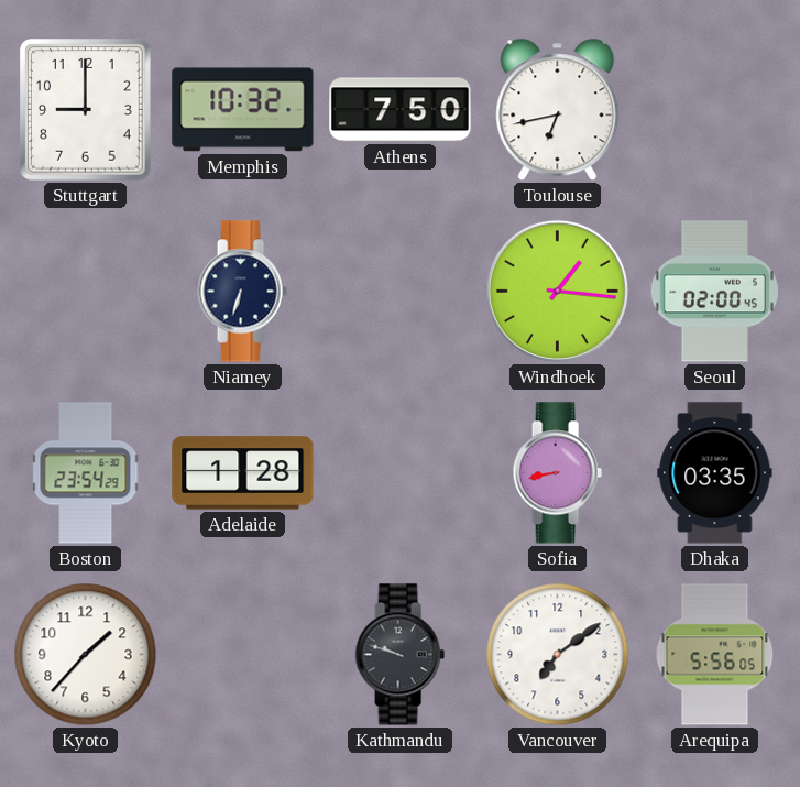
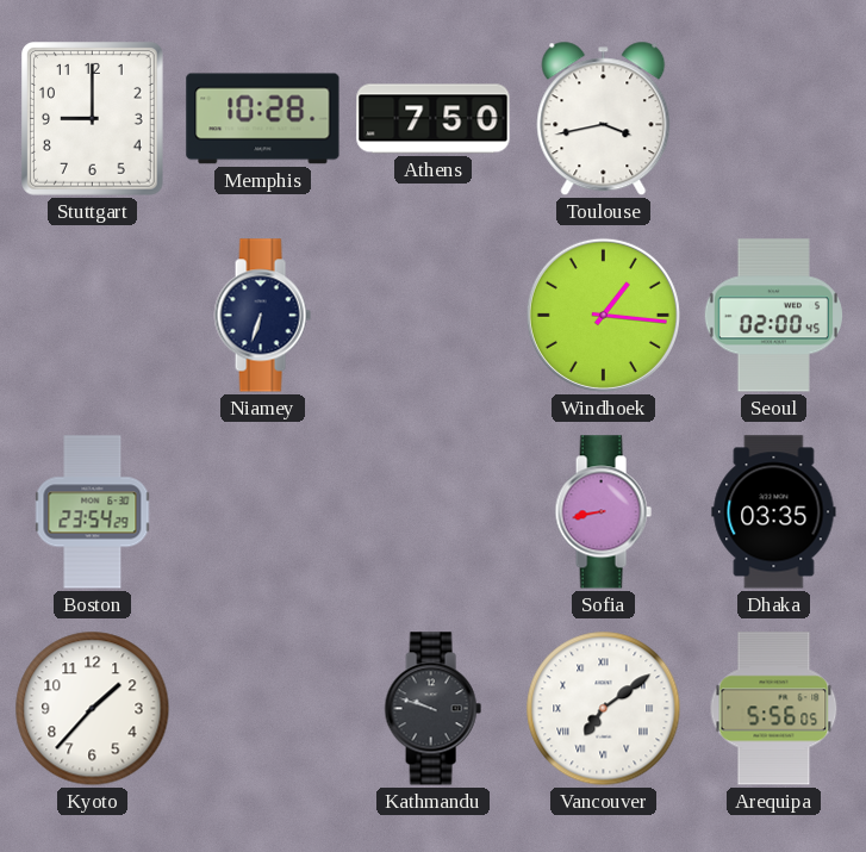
Memphis: 10:32 -> 10:28 (263, 119)
Toulouse: 6:43 -> 3:43 (604, 119)
Adelaide: 1:28 -> none (243, 473)
Vancouver numerals: Arabic -> Roman (604, 709)
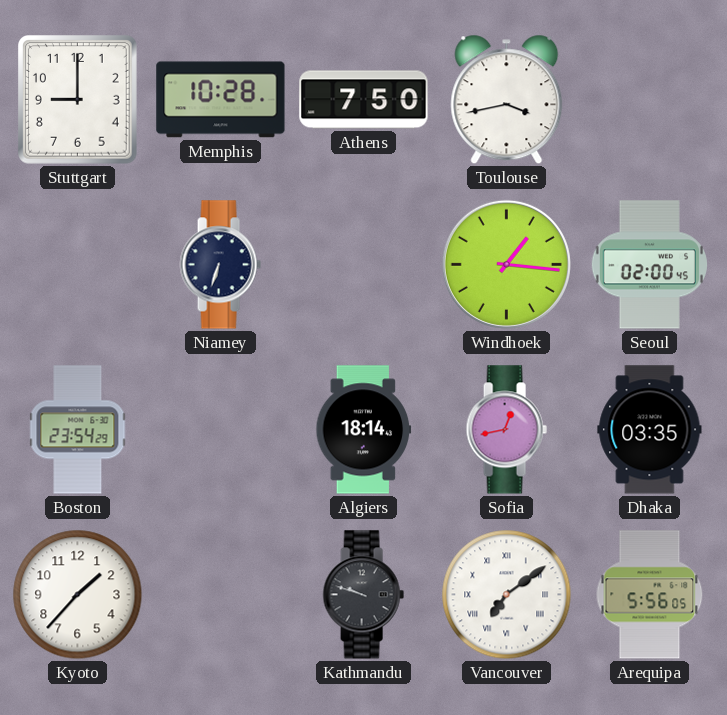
Algiers: none -> 18:14 (364, 430)
Sofia: 8:43 -> 12:43 (506, 430)
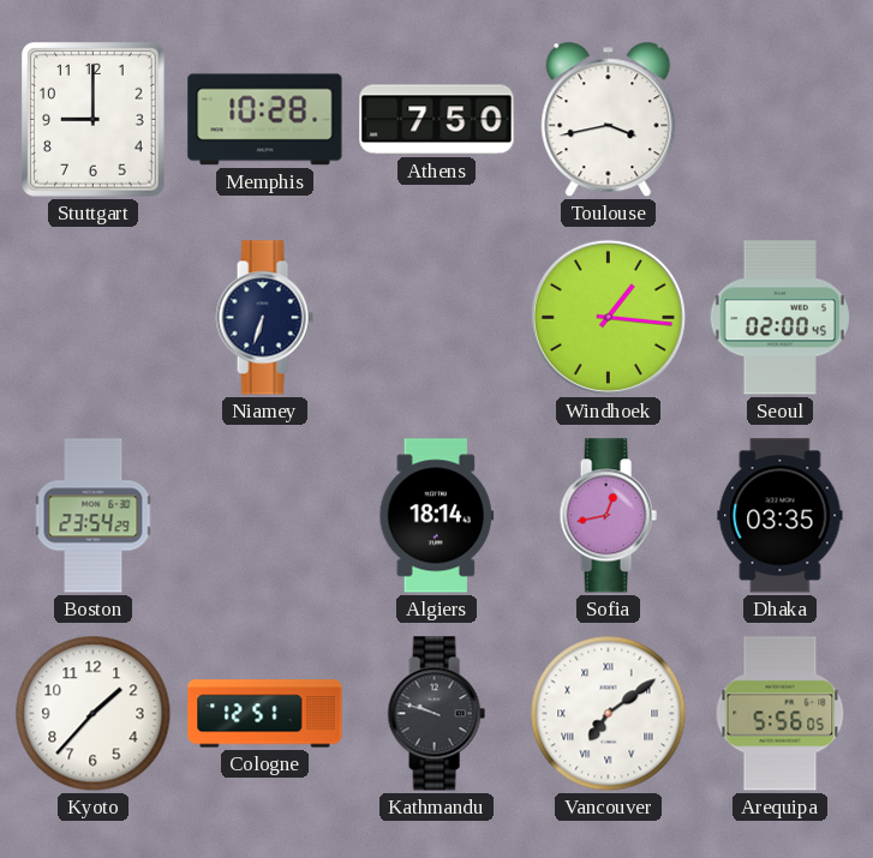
Cologne: none -> 12:51 (265, 714)
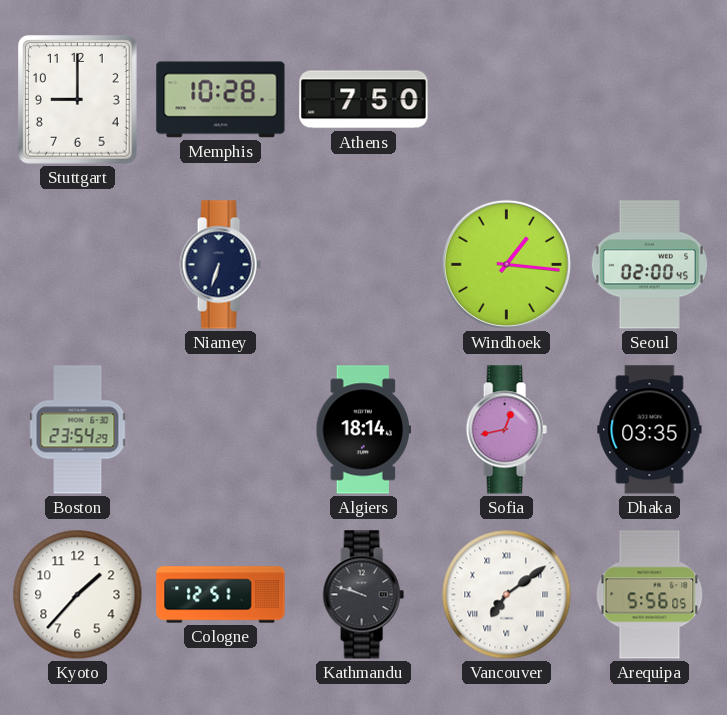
Toulouse: 3:43 -> none (609, 120)
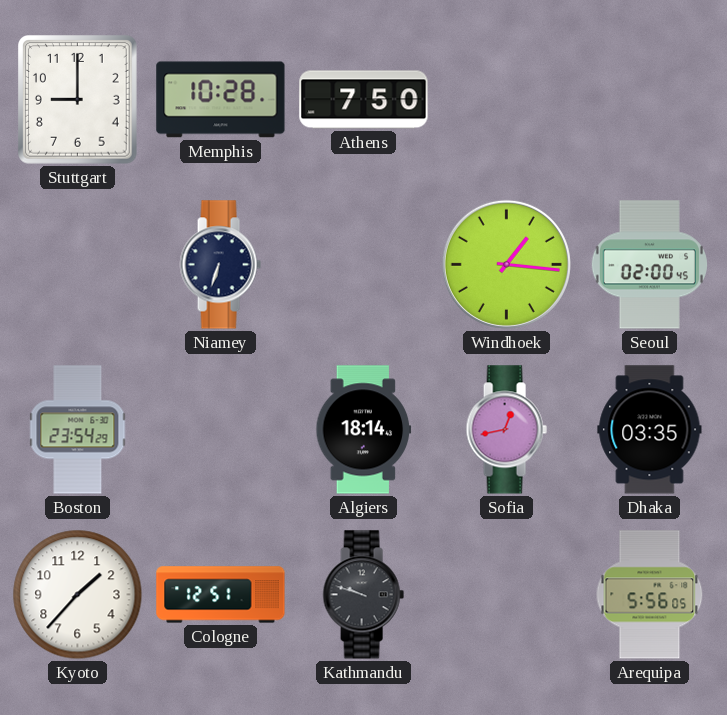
Vancouver: 7:09 -> none (507, 595)
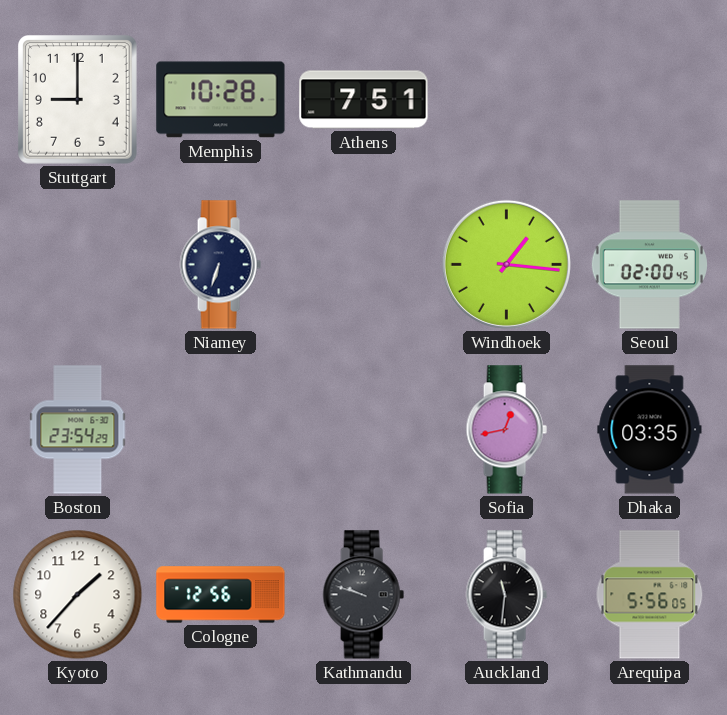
Athens: 7:50 -> 7:51 (364, 100)
Algiers: 18:14 -> none (364, 430)
Cologne: 12:51 -> 12:56 (221, 595)
Auckland: none -> 11:31 (506, 595)
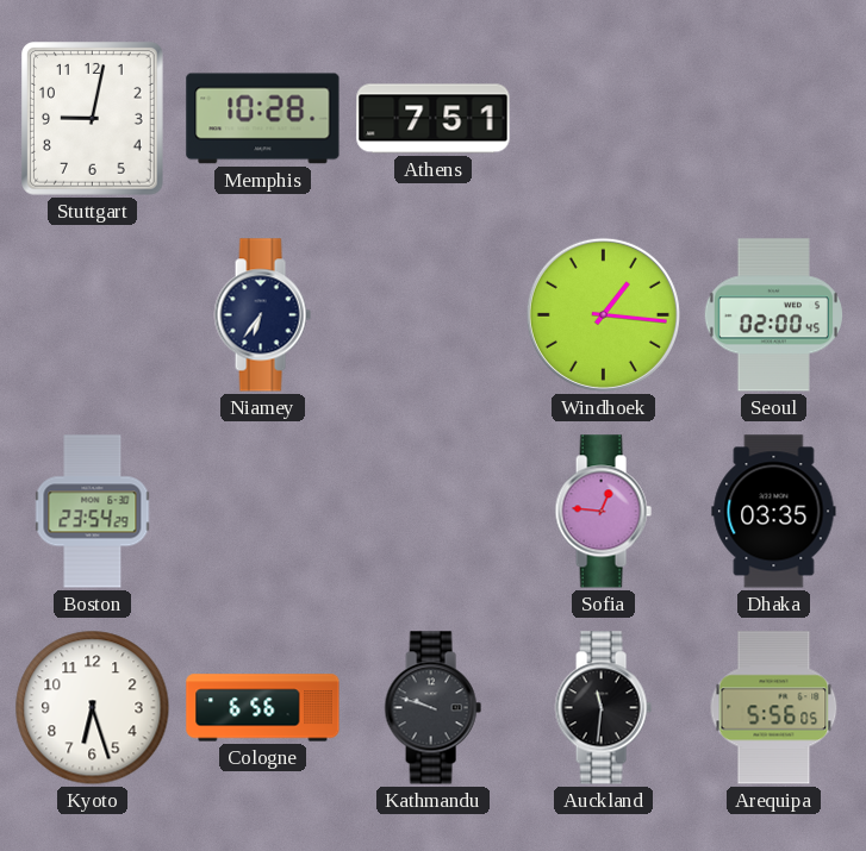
Stuttgart: 9:00 -> 9:02 (93, 119)
Niamey: 6:33 -> 6:36 (262, 315)
Sofia: 12:43 -> 12:46 (603, 512)
Kyoto: 1:37 -> 6:27 (93, 708)
Cologne: 12:56 -> 6:56 (263, 708)
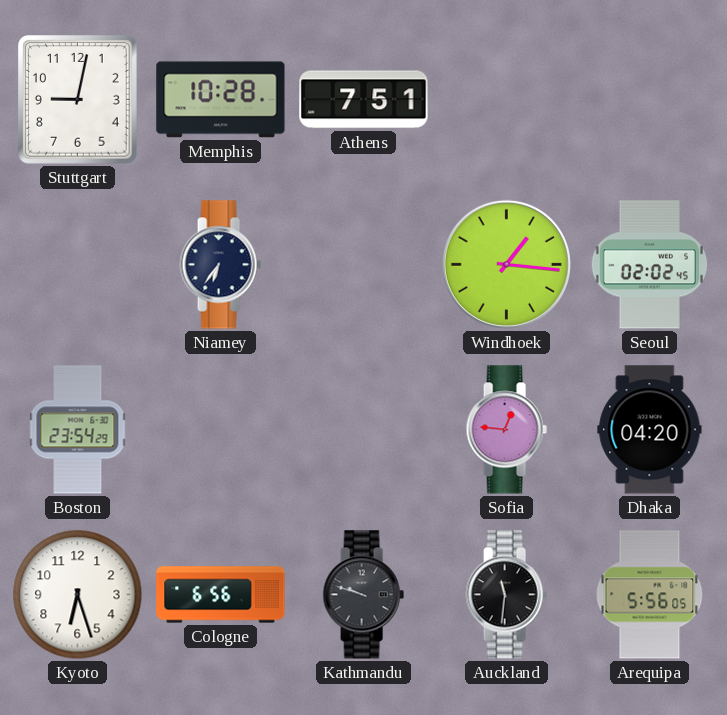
Seoul: 02:00 -> 02:02 (649, 265)
Dhaka: 03:35 -> 04:20 (650, 430)
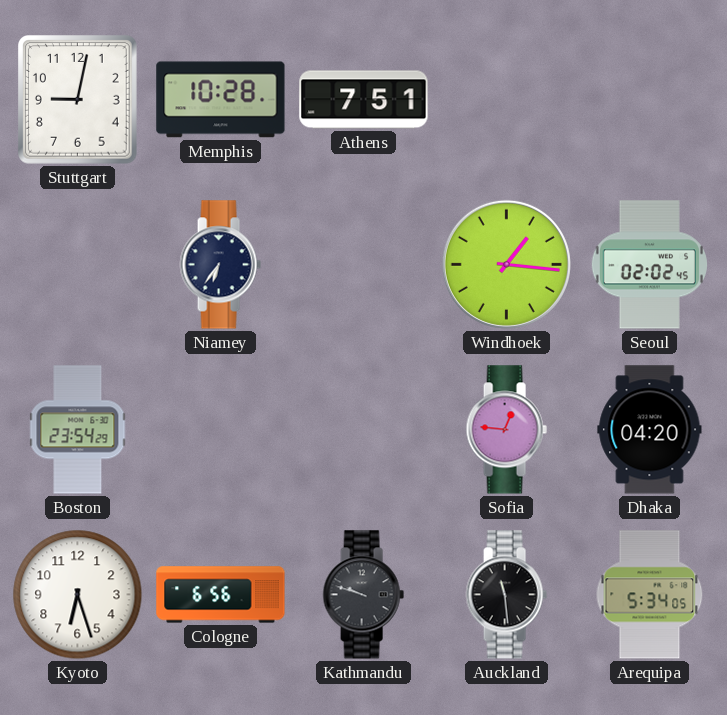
Auckland: 11:31 -> 11:29 (506, 595)
Arequipa: 5:56 -> 5:34 (650, 595)
